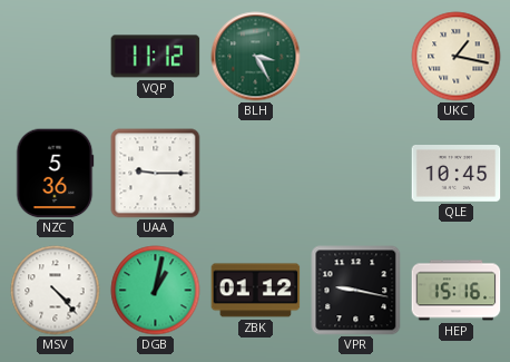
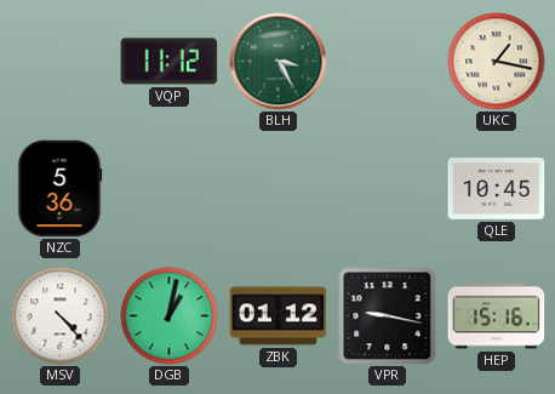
UAA: 9:15 -> none (156, 174)
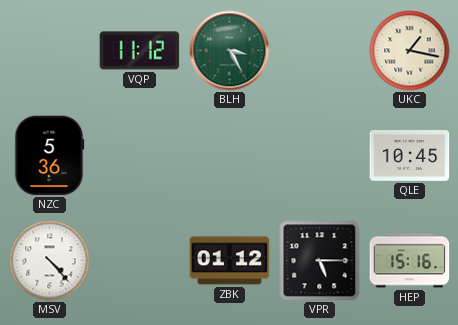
DGB: 1:02 -> none (170, 316)
VPR: 9:17 -> 5:15 (320, 261)
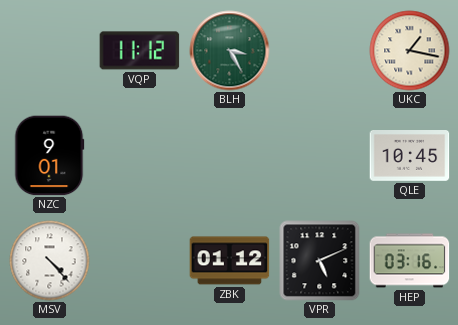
NZC: 5:36 -> 9:01 (49, 156)
VPR: 5:15 -> 5:11 (320, 261)
HEP: 15:16 -> 03:16 (410, 261)
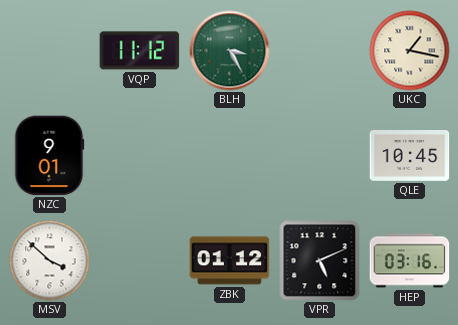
MSV: 4:23 -> 3:52 (50, 261)
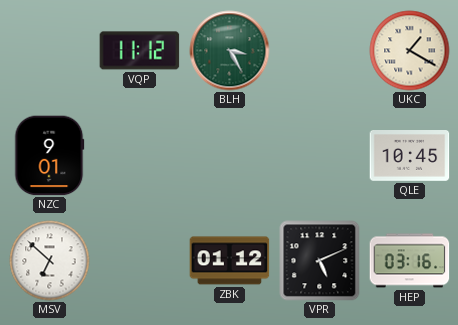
UKC: 1:17 -> 1:20 (410, 51)
MSV: 3:52 -> 6:52 (50, 261)
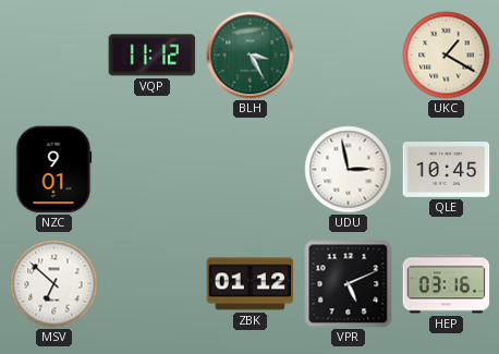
UDU: none -> 2:58 (349, 170)
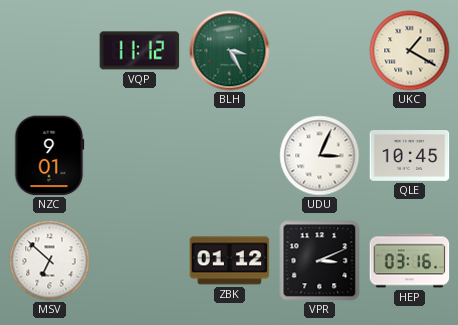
UDU: 2:58 -> 3:04 (320, 156)
VPR: 5:11 -> 3:11 (320, 261)
